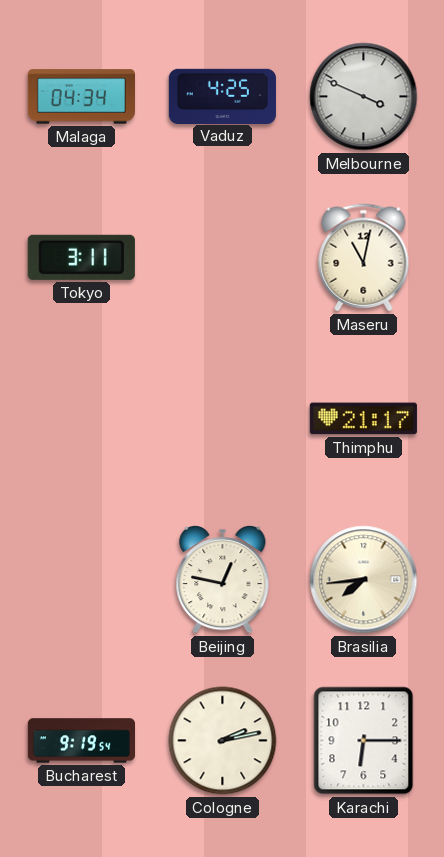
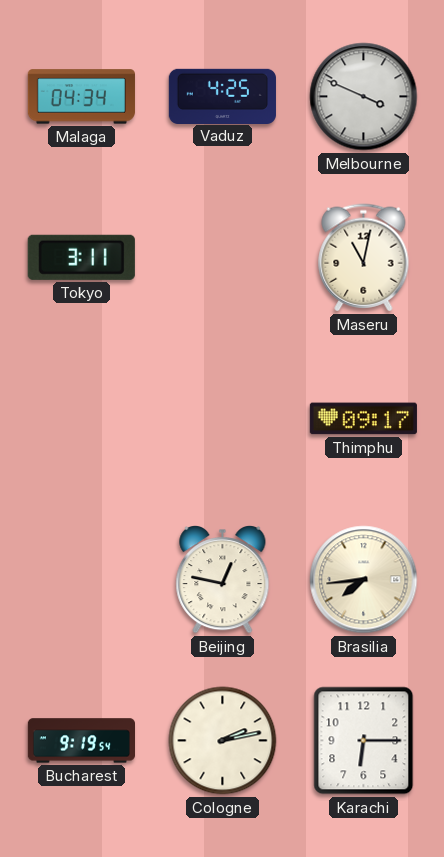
Thimphu: 21:17 -> 09:17 (363, 419)
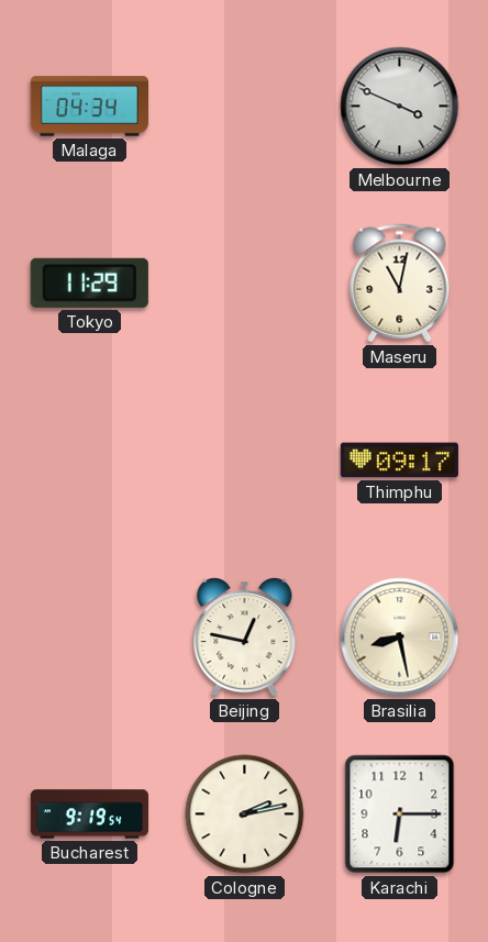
Vaduz: 4:25 -> none (222, 96)
Tokyo: 3:11 -> 11:29 (89, 282)
Brasilia: 7:44 -> 8:28 (400, 638)
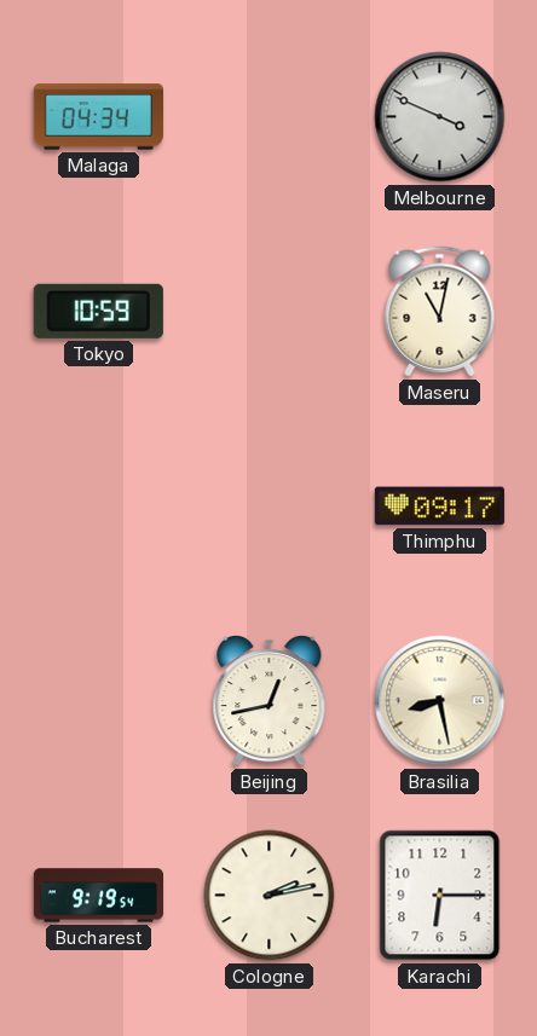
Tokyo: 11:29 -> 10:59 (98, 311)
Beijing: 12:47 -> 12:43 (270, 701)
